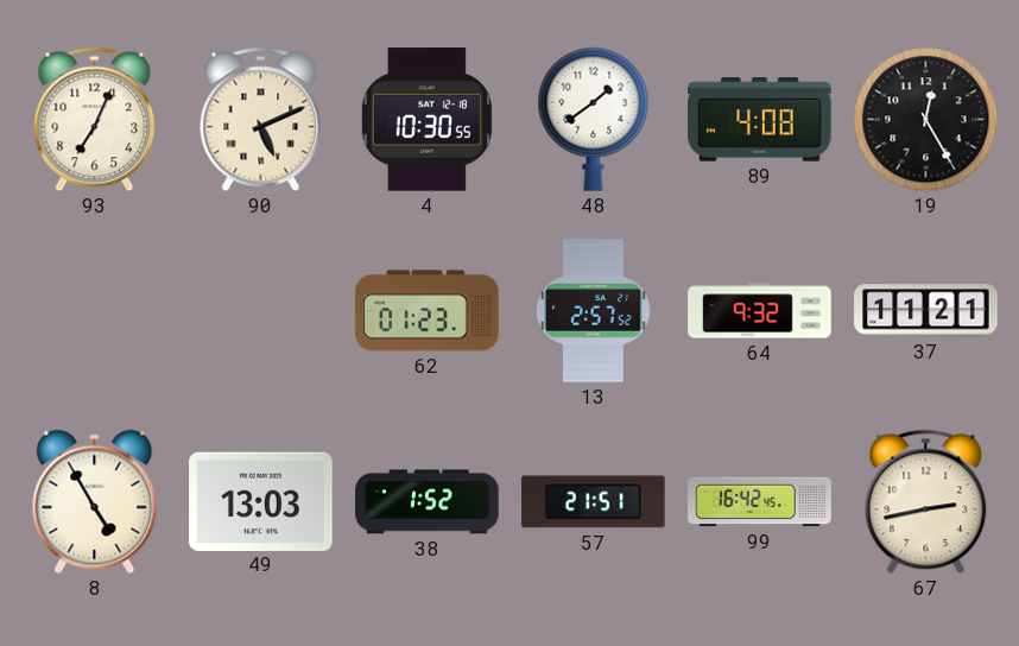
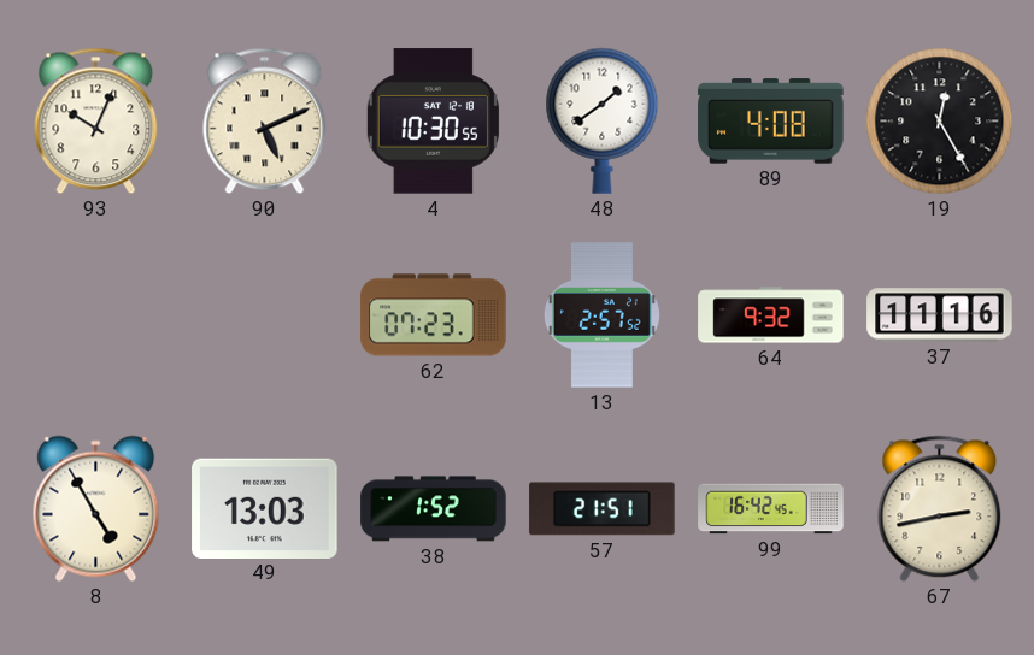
93: 7:04 -> 10:04 (96, 122)
62: 01:23 -> 07:23 (434, 315)
37: 11:21 -> 11:16 (940, 315)
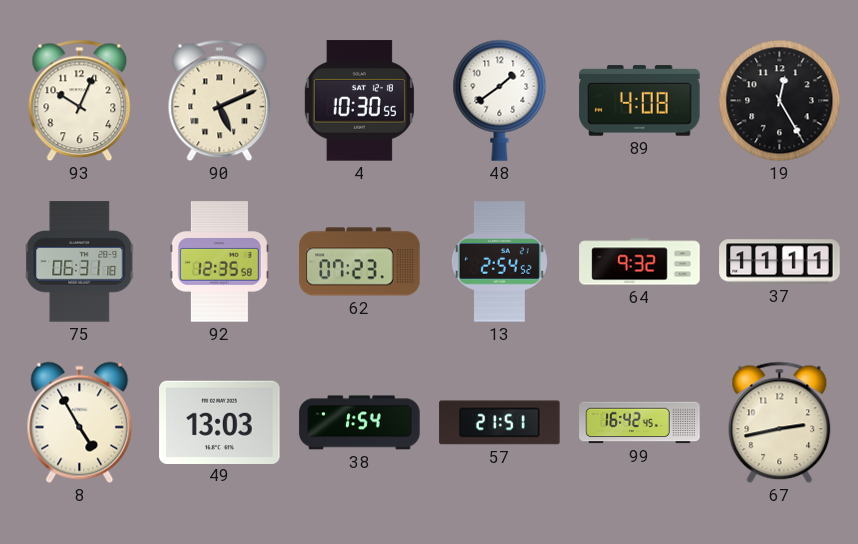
75: none -> 06:31 (80, 262)
92: none -> 12:35 (219, 262)
13: 2:57 -> 2:54 (499, 262)
37: 11:16 -> 11:11 (780, 262)
38: 1:52 -> 1:54 (360, 423)
